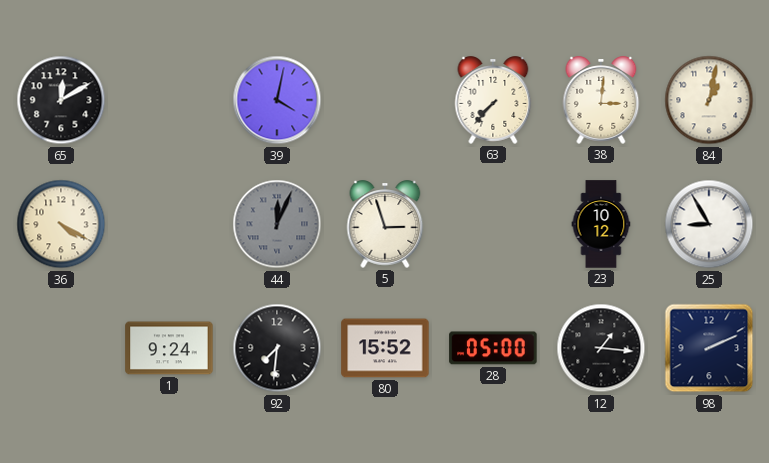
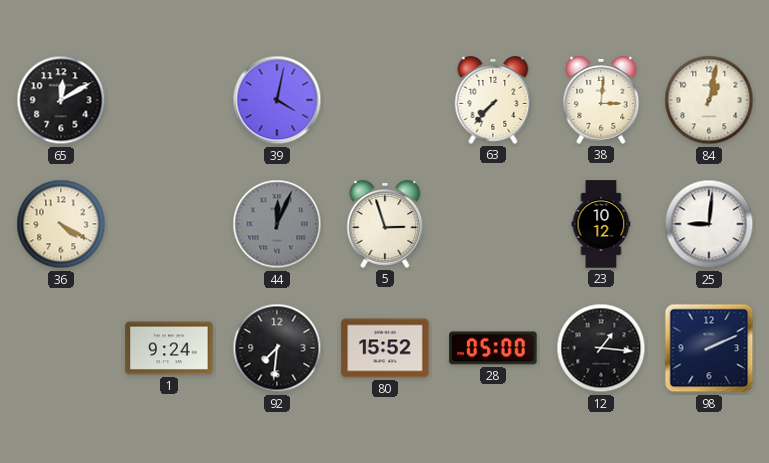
25: 8:55 -> 9:01 (709, 224)
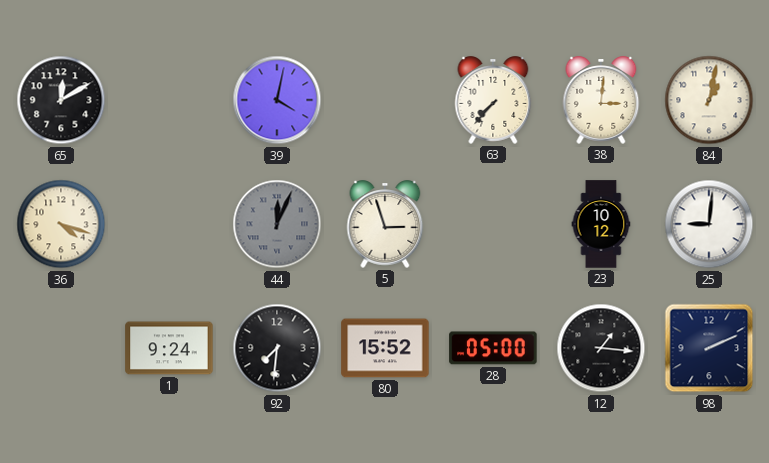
36: 4:20 -> 4:18 (61, 224)
